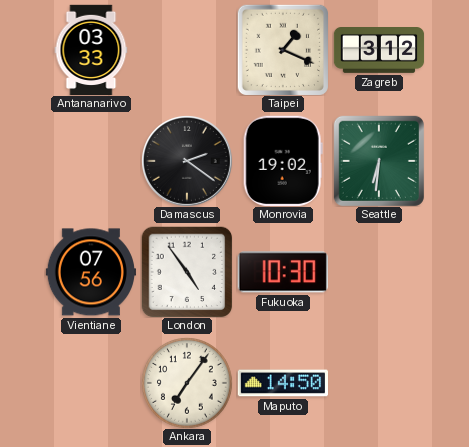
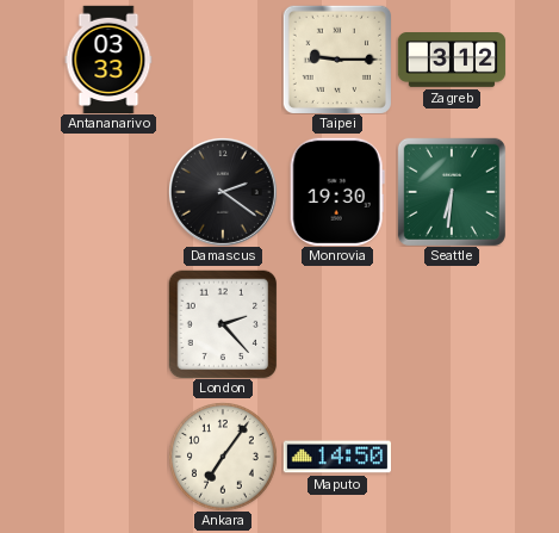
Taipei: 1:19 -> 9:15 (337, 60)
Monrovia: 19:02 -> 19:30 (337, 192)
Vientiane: 07:56 -> none (90, 272)
London: 4:54 -> 2:23 (223, 324)
Fukuoka: 10:30 -> none (283, 272)
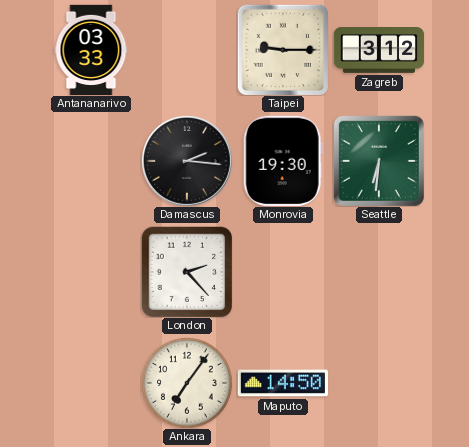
Damascus: 2:21 -> 2:16 (187, 161)
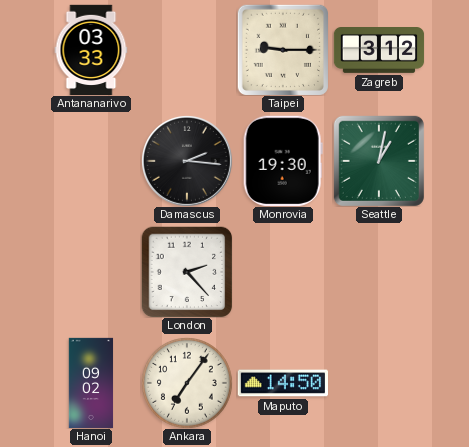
Seattle: 6:31 -> 1:02 (379, 161)
Hanoi: none -> 09:02 (91, 383)
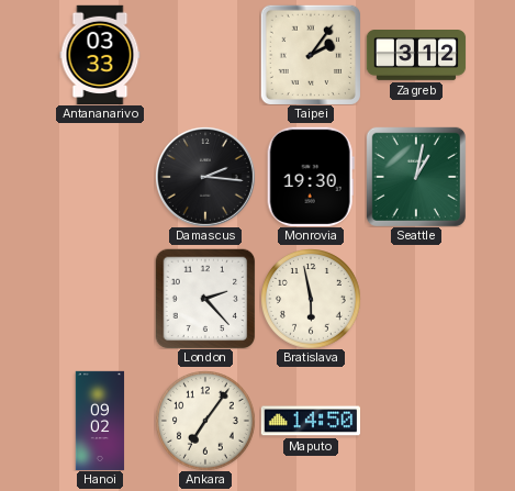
Taipei: 9:15 -> 2:06 (311, 55)
Bratislava: none -> 5:58 (311, 299)
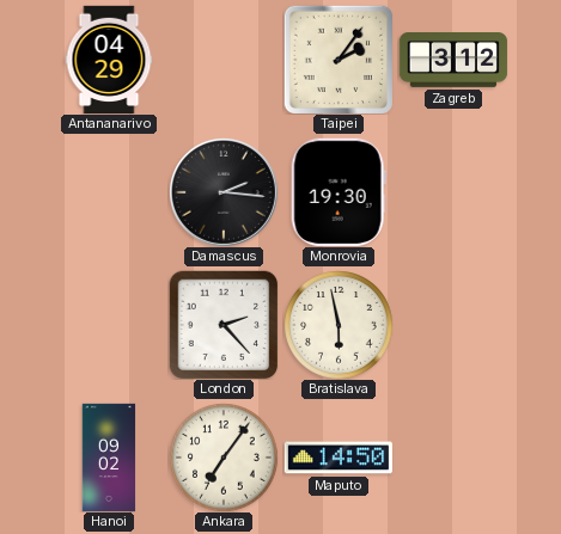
Antananarivo: 03:33 -> 04:29 (109, 59)
Seattle: 1:02 -> none (416, 177)
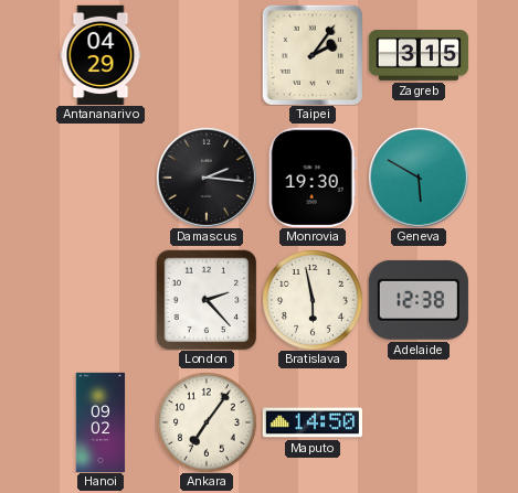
Zagreb: 3:12 -> 3:15 (419, 56)
Geneva: none -> 5:50 (419, 178)
Adelaide: none -> 12:38 (419, 300)
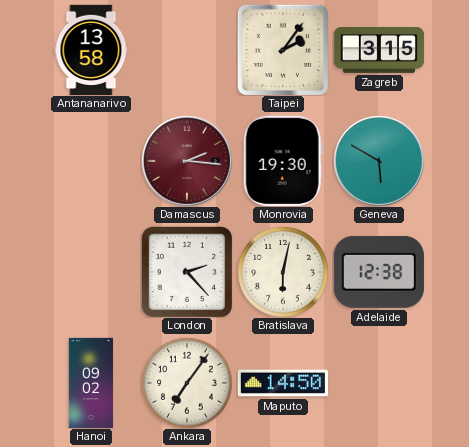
Antananarivo: 04:29 -> 13:58 (91, 49)
Damascus dial: black -> burgundy (187, 161)
Bratislava: 5:58 -> 6:02 (283, 272)
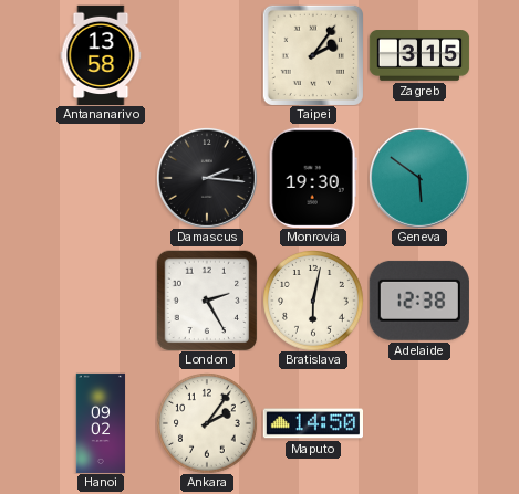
Damascus dial: burgundy -> black (207, 178)
Geneva: 5:50 -> 5:51 (419, 178)
London: 2:23 -> 2:25 (207, 301)
Ankara: 7:06 -> 2:06 (207, 423)
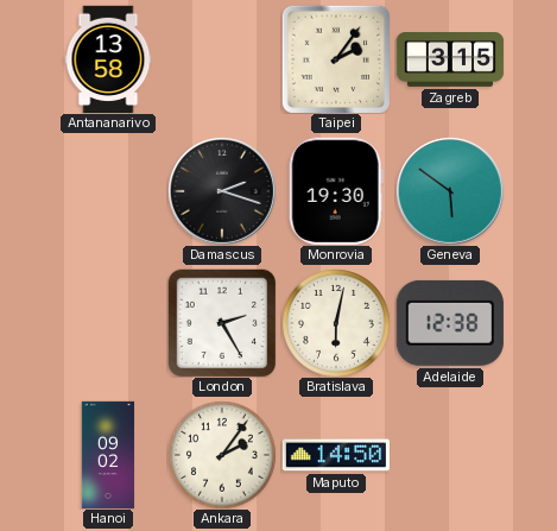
Damascus: 2:16 -> 2:18 (222, 191)
